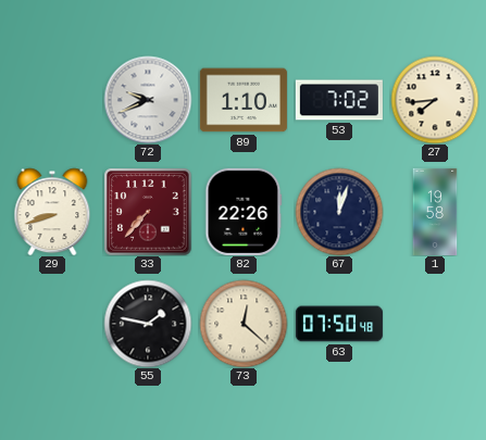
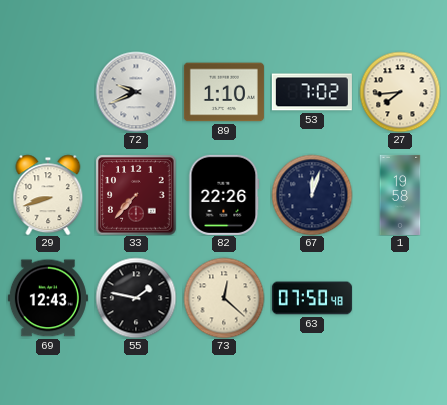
69: none -> 12:43 (48, 298)
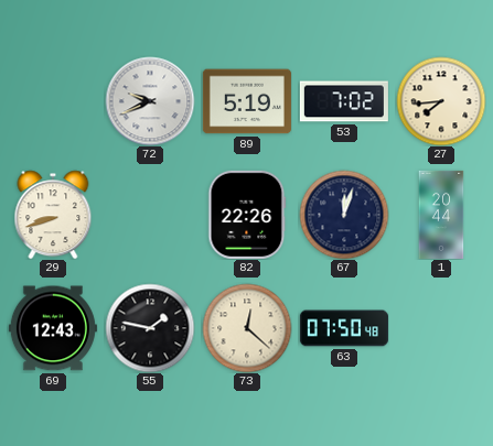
89: 1:10 -> 5:19 (247, 101)
33: 7:37 -> none (136, 195)
1: 19:58 -> 20:44 (441, 215)
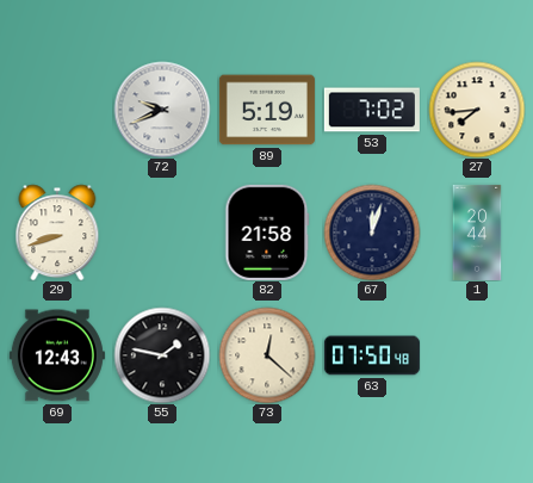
82: 22:26 -> 21:58 (267, 233)
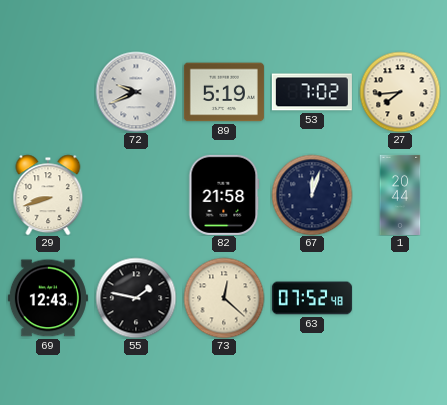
63: 07:50 -> 07:52 (312, 298)
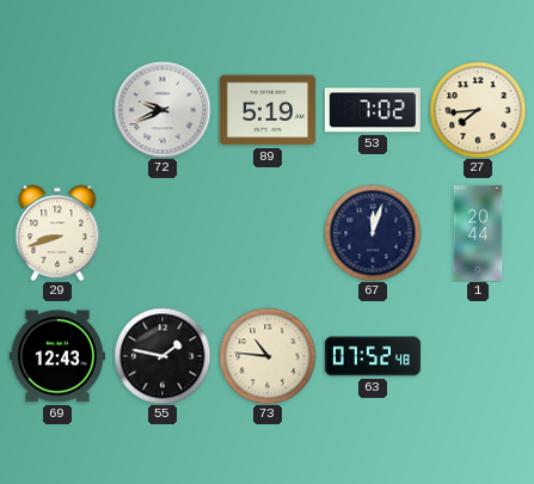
82: 21:58 -> none (224, 195)
73: 12:22 -> 10:46 (268, 356)
